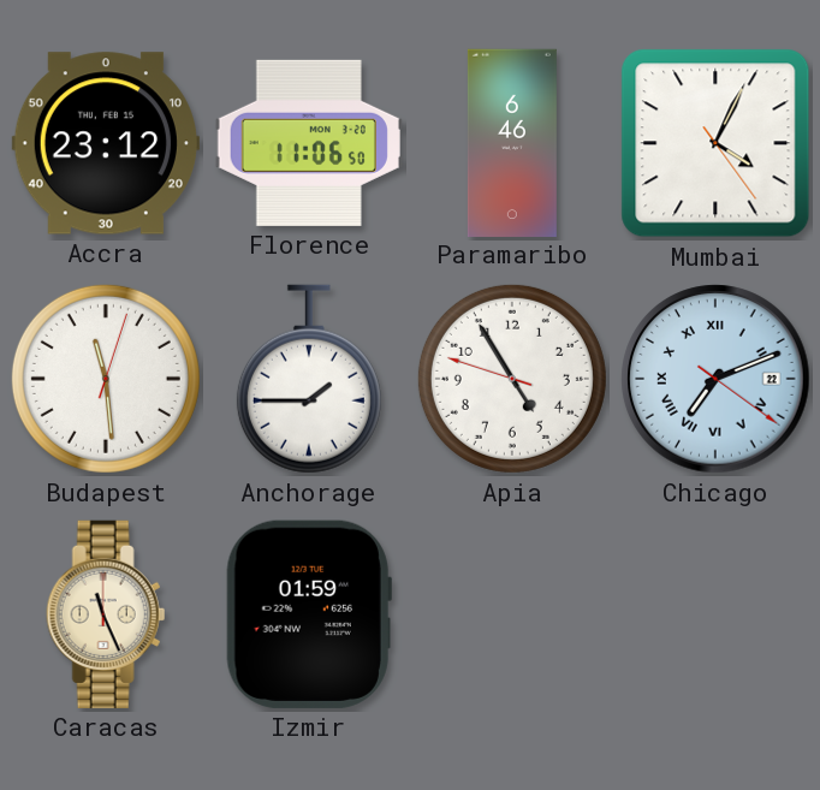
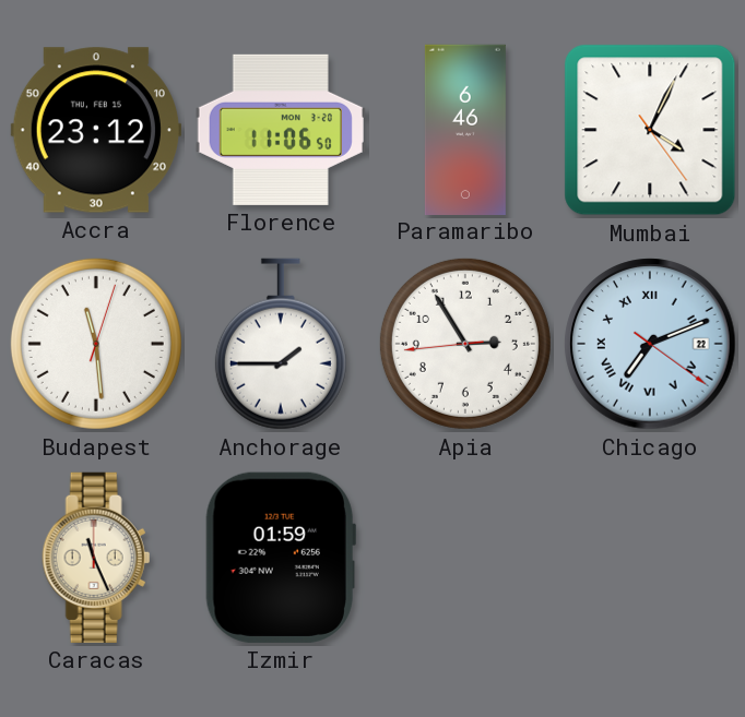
Apia: 4:54 -> 2:54 (465, 344)
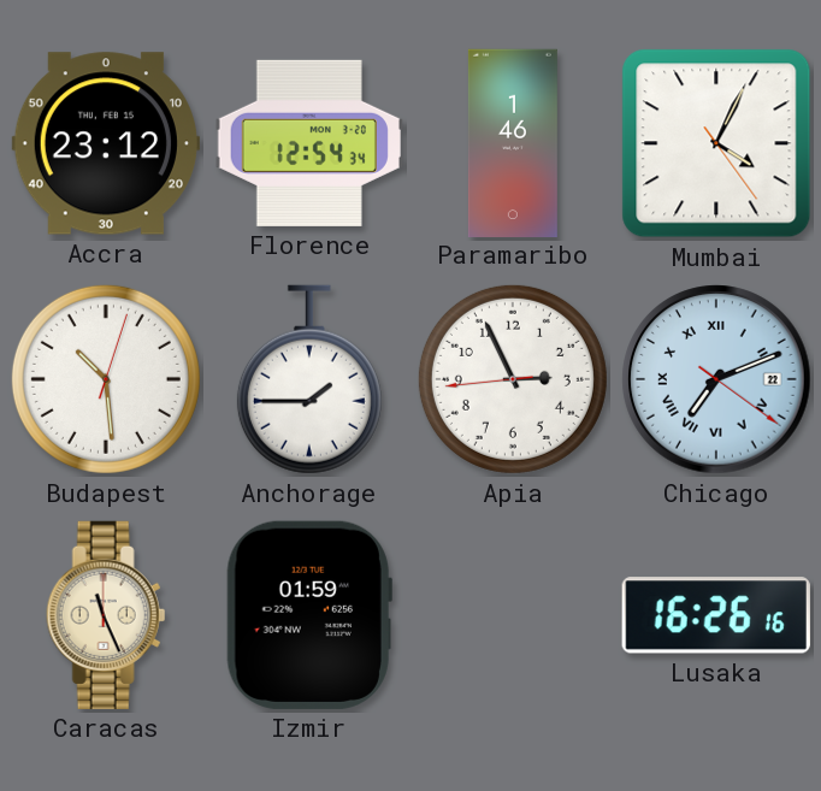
Florence: 11:06 -> 12:54 (309, 143)
Paramaribo: 6:46 -> 1:46 (513, 142)
Budapest: 11:29 -> 10:29 (106, 379)
Apia: 2:54 -> 2:55 (513, 379)
Lusaka: none -> 16:26 (716, 615)
